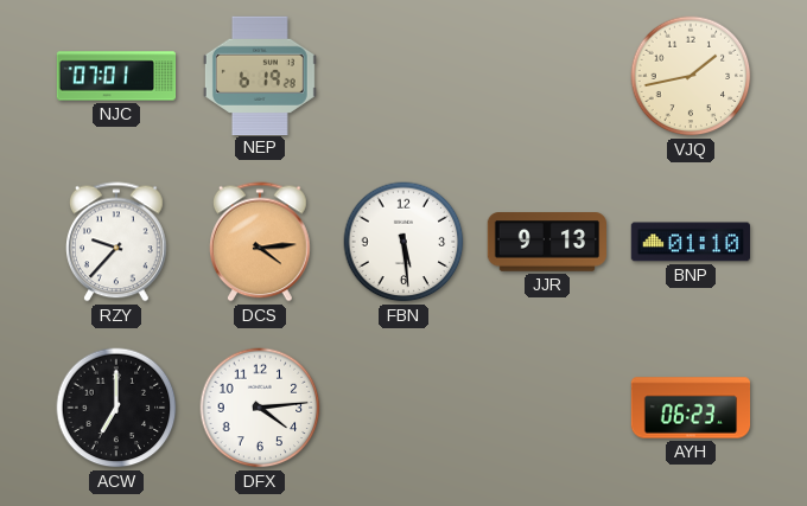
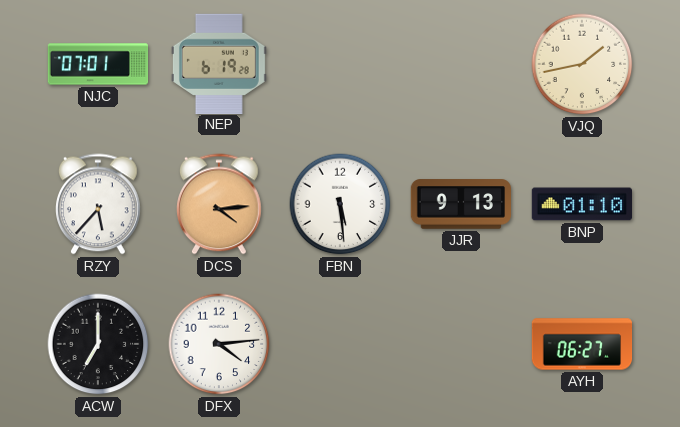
RZY: 9:37 -> 5:37 (99, 204)
AYH: 06:23 -> 06:27 (582, 344)
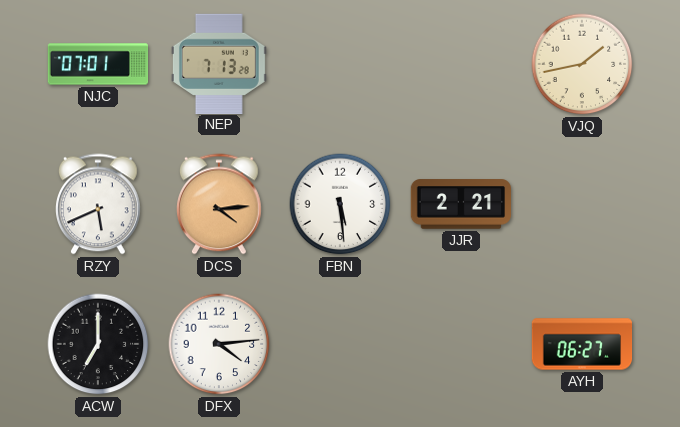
NEP: 6:19 -> 7:13 (219, 63)
RZY: 5:37 -> 5:41 (99, 204)
JJR: 9:13 -> 2:21 (460, 204)
BNP: 01:10 -> none (581, 204)
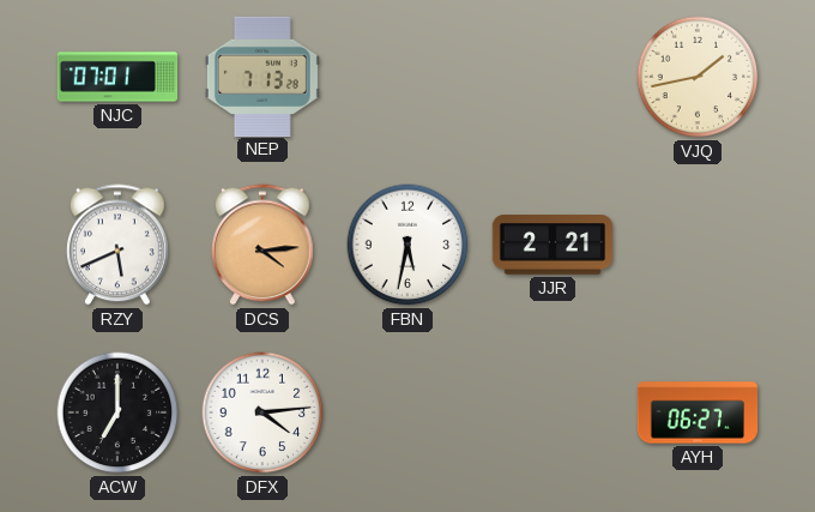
FBN: 5:29 -> 5:32 (407, 245)
